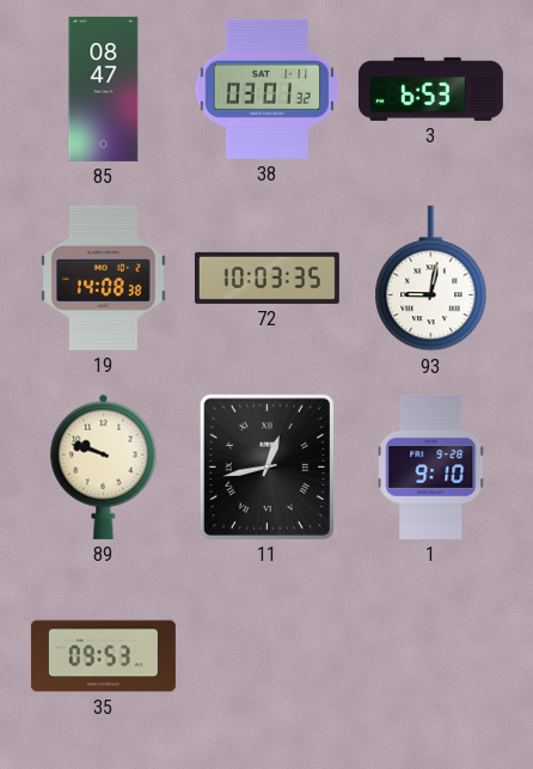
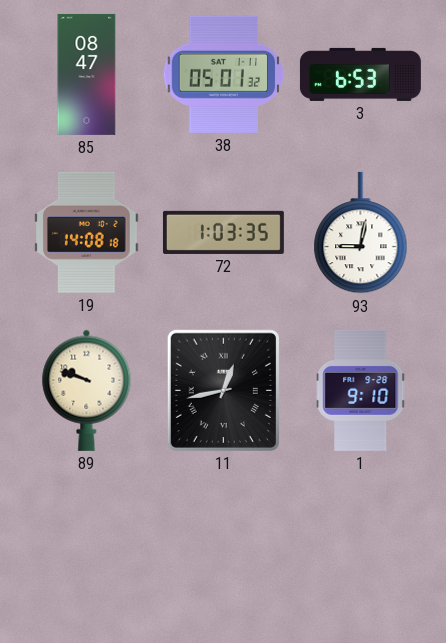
38: 03:01 -> 05:01 (224, 74)
19: 14:08:38 -> 14:08:18 (87, 232)
72: 10:03 -> 1:03 (223, 232)
35: 09:53 -> none (103, 657)
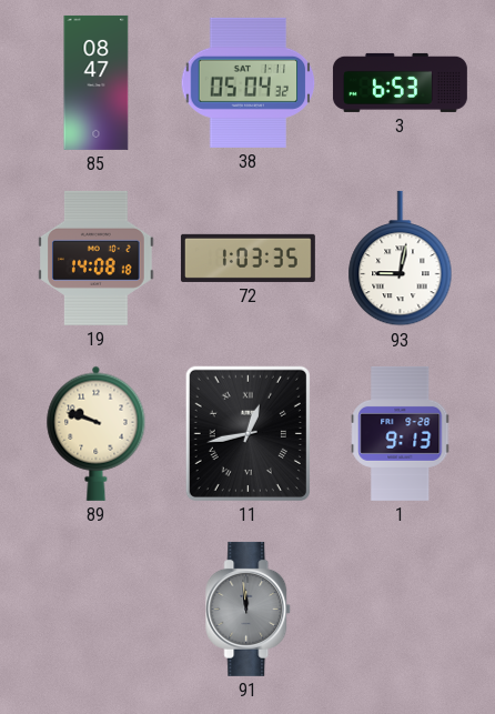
38: 05:01 -> 05:04 (249, 82)
1: 9:10 -> 9:13 (401, 433)
91: none -> 11:59 (249, 609)
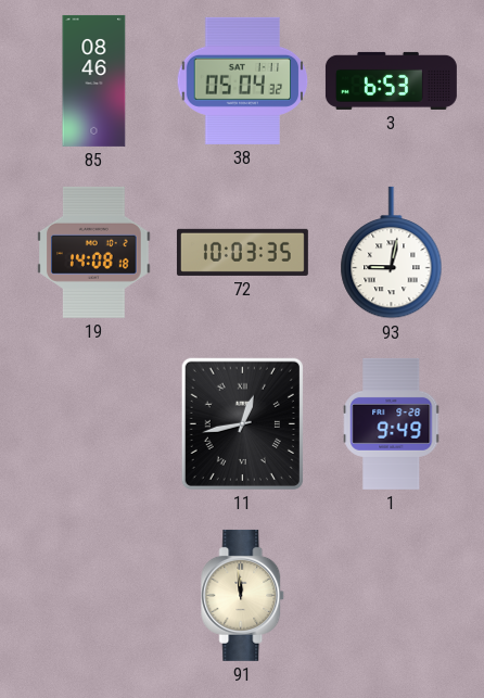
85: 08:47 -> 08:46 (94, 80)
72: 1:03 -> 10:03 (242, 252)
89: 9:48 -> none (97, 433)
1: 9:13 -> 9:49 (392, 423)
91 dial: grey -> cream (243, 595)
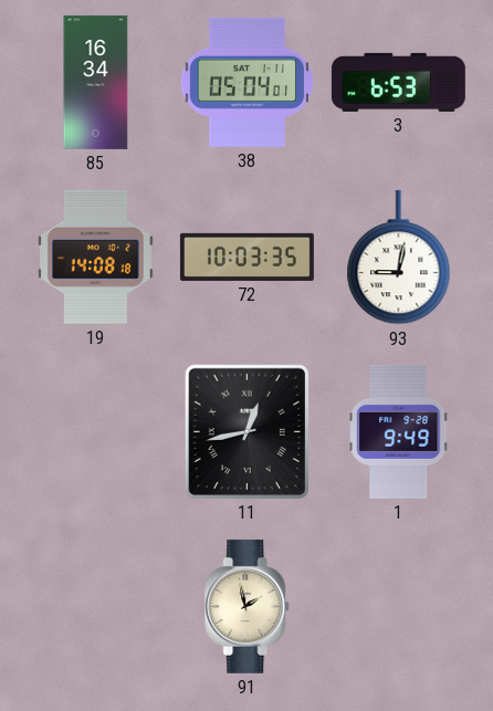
85: 08:46 -> 16:34 (96, 82)
38: 05:04:32 -> 05:04:01 (248, 82)
91: 11:59 -> 1:58 (248, 606)
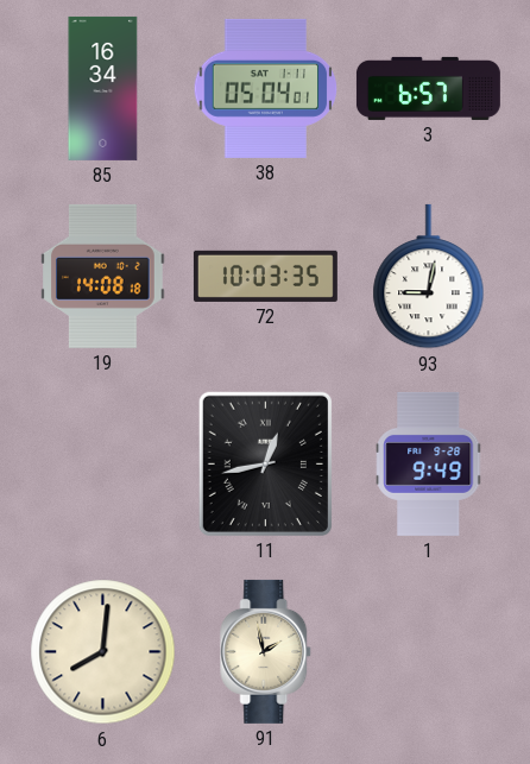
3: 6:53 -> 6:57 (428, 88)
6: none -> 8:01 (103, 652)
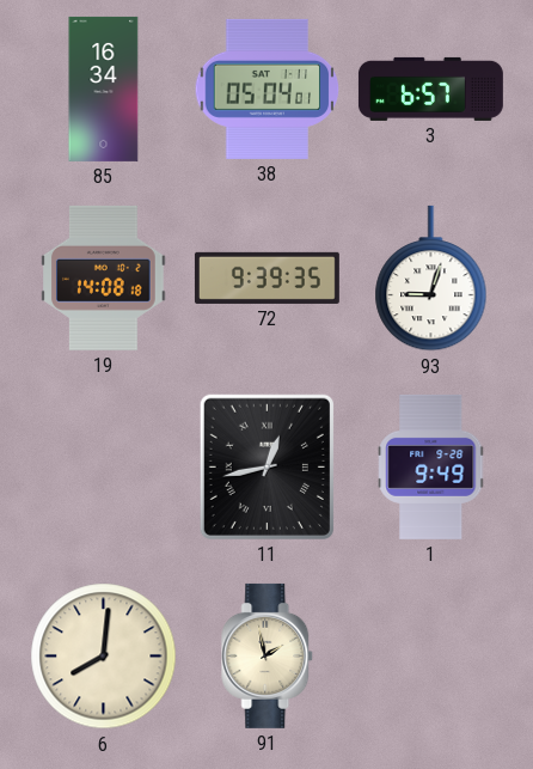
72: 10:03 -> 9:39 (266, 277)
93: 9:02 -> 9:03 (431, 279)
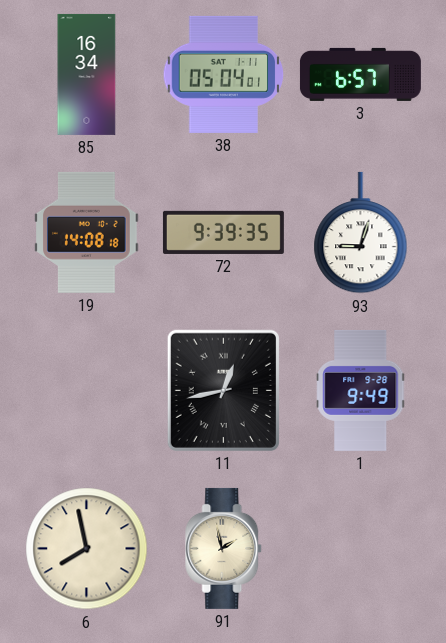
6: 8:01 -> 7:58 (87, 549)
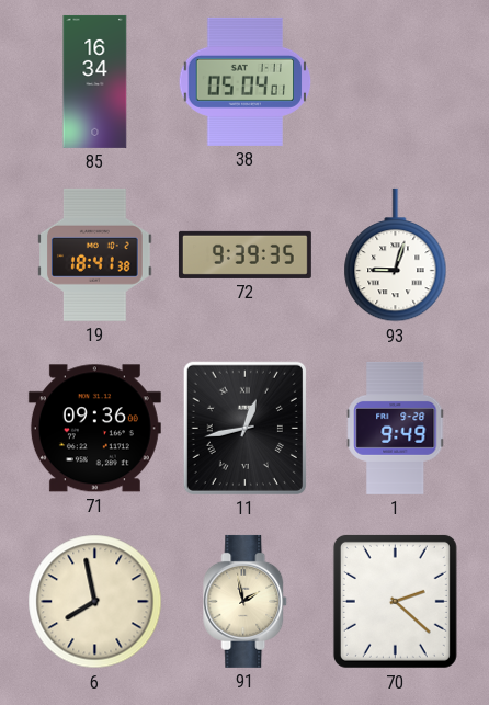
3: 6:57 -> none (360, 74)
19: 14:08 -> 18:41 (95, 254)
71: none -> 09:36 (94, 429)
70: none -> 2:22 (395, 601)
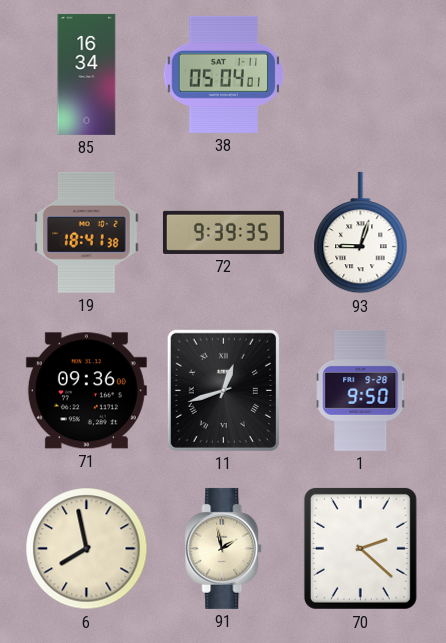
11: 12:43 -> 12:42 (223, 390)
1: 9:49 -> 9:50 (361, 390)
